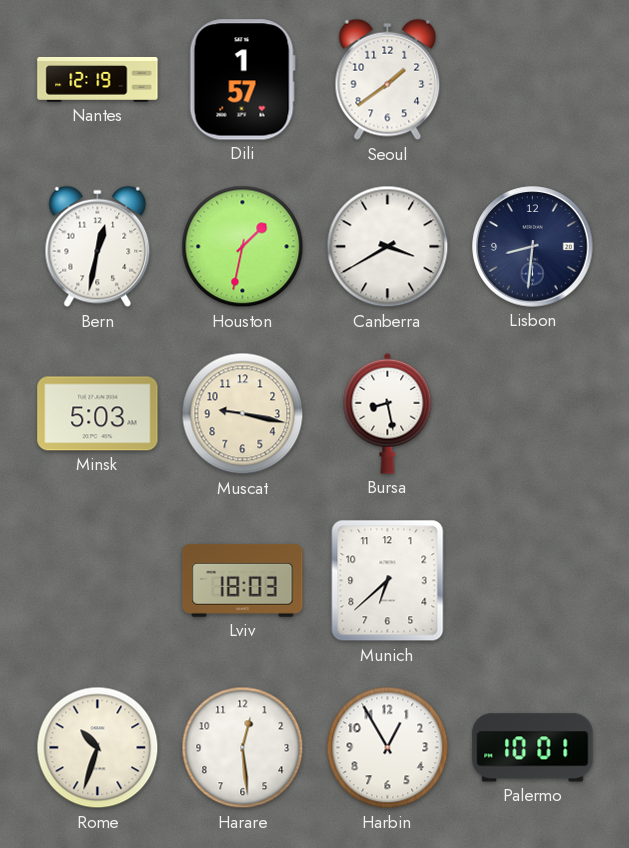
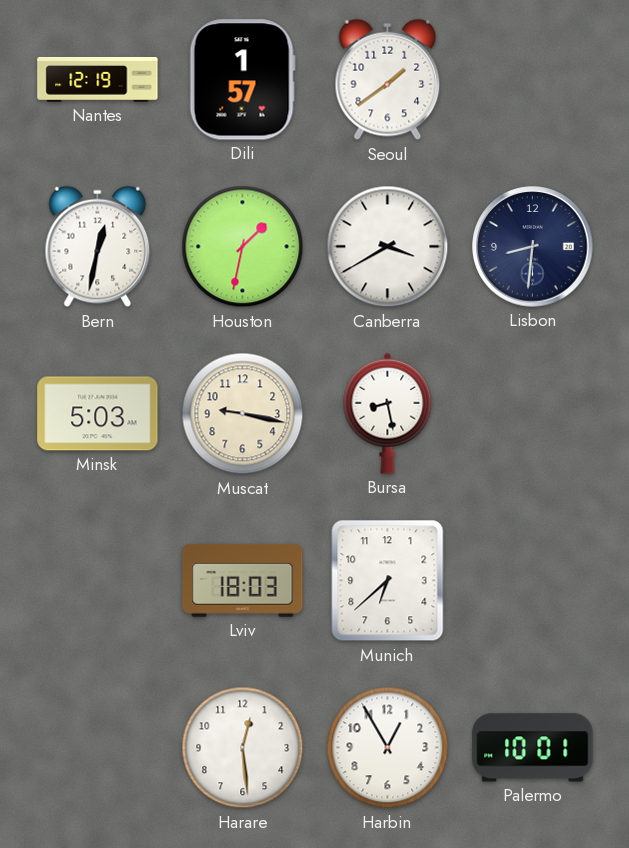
Rome: 10:33 -> none (98, 748)
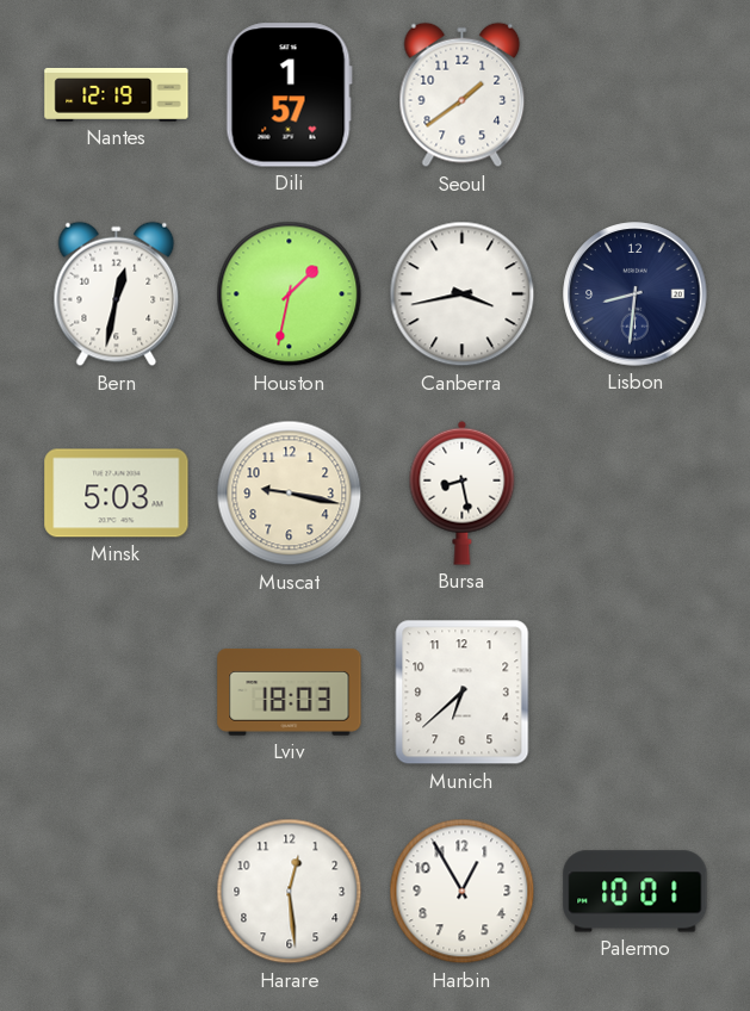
Canberra: 3:40 -> 3:43 (463, 294)
